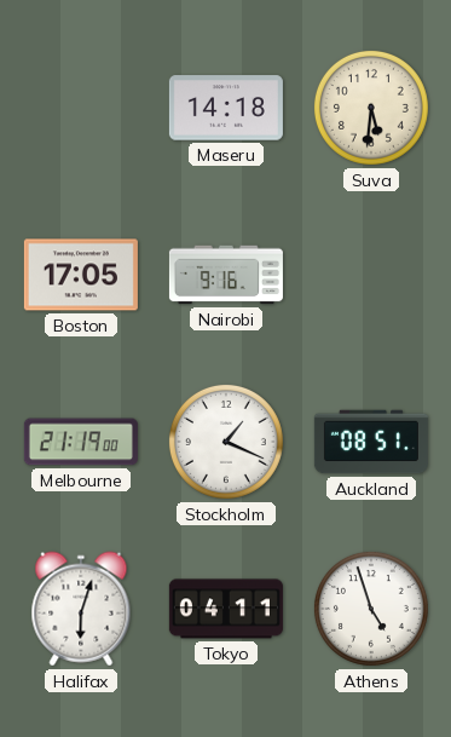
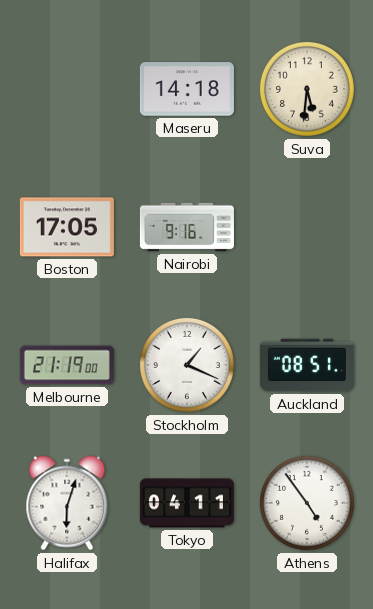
Athens: 4:57 -> 4:54 (307, 503)
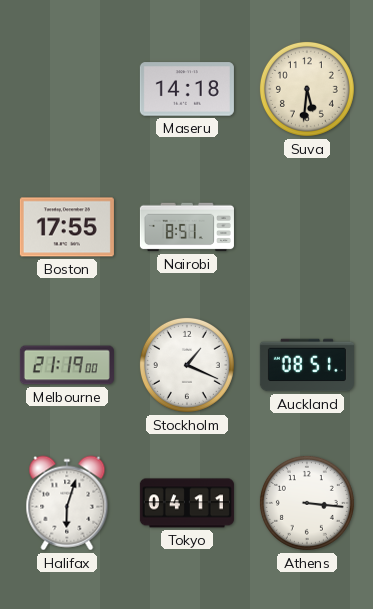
Boston: 17:05 -> 17:55 (67, 227)
Nairobi: 9:16 -> 8:51 (187, 227)
Athens: 4:54 -> 3:16 (307, 503)
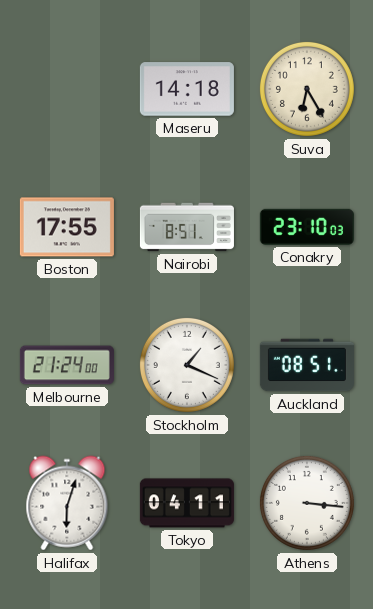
Suva: 5:31 -> 6:25 (307, 89)
Conakry: none -> 23:10 (307, 227)
Melbourne: 21:19 -> 21:24 (67, 365)
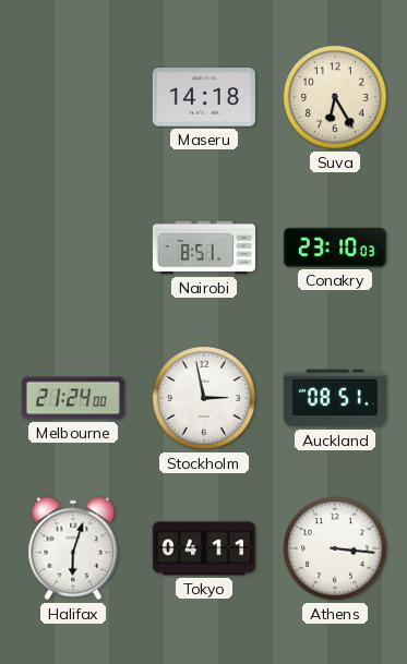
Boston: 17:55 -> none (67, 227)
Stockholm: 1:19 -> 2:58 (204, 398)
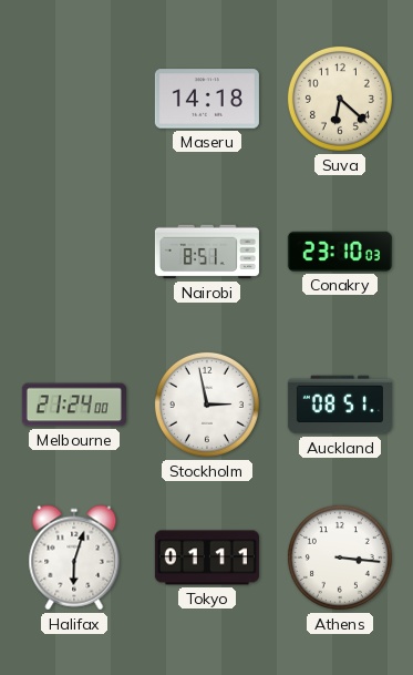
Suva: 6:25 -> 6:22 (340, 99)
Tokyo: 04:11 -> 01:11 (207, 558)
